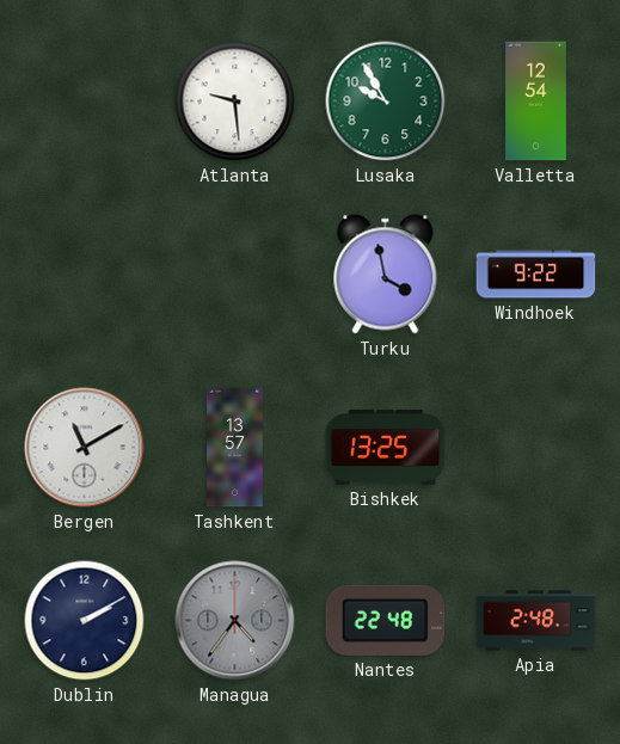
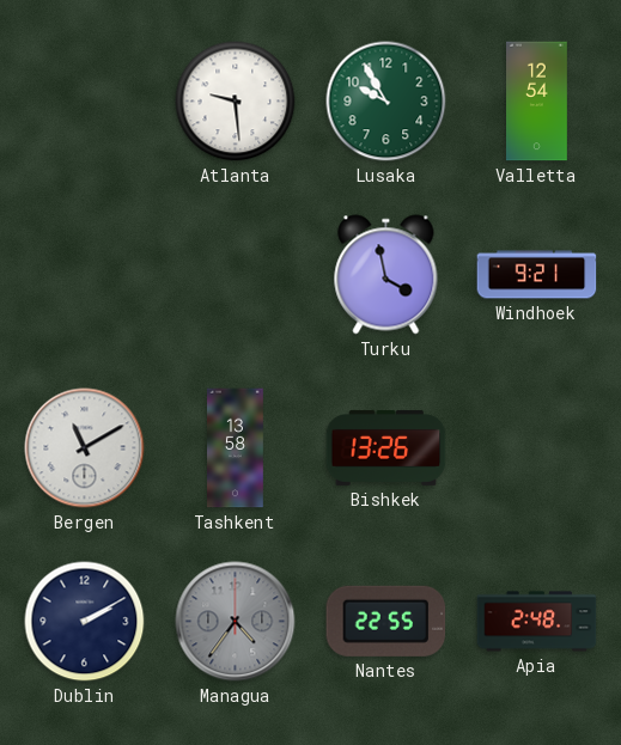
Windhoek: 9:22 -> 9:21 (537, 275)
Tashkent: 13:57 -> 13:58 (236, 448)
Bishkek: 13:25 -> 13:26 (386, 447)
Nantes: 22:48 -> 22:55 (386, 621)
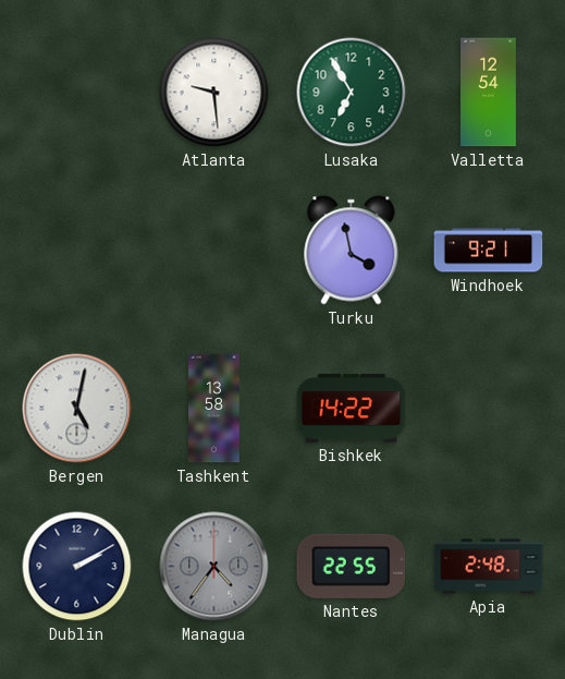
Lusaka: 9:55 -> 6:55 (352, 93)
Bergen: 11:10 -> 5:02 (77, 409)
Bishkek: 13:26 -> 14:22 (352, 408)
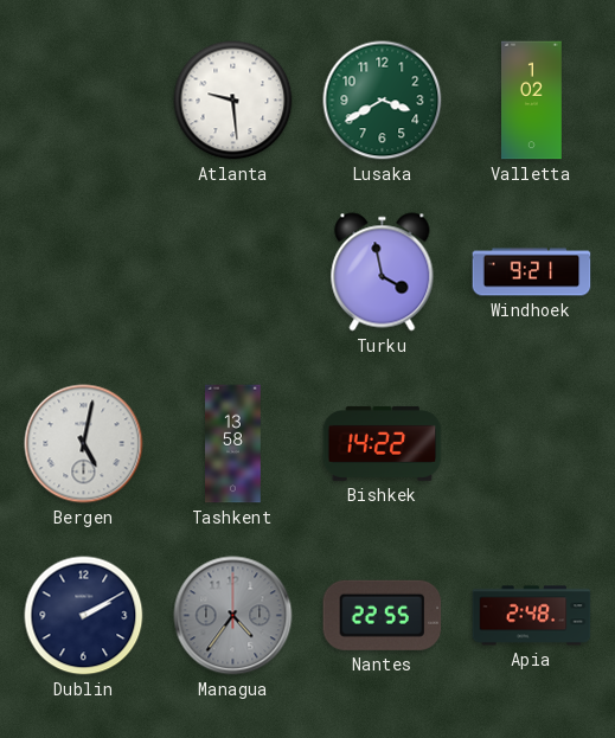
Lusaka: 6:55 -> 3:40 (383, 101)
Valletta: 12:54 -> 1:02 (532, 101)
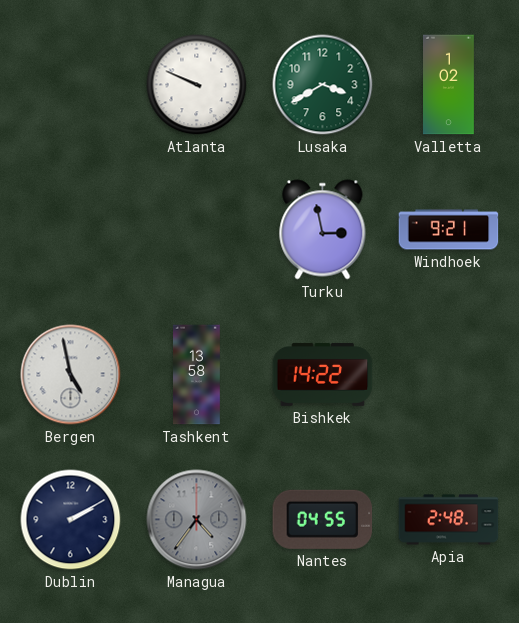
Atlanta: 9:29 -> 9:49 (197, 85)
Turku: 3:58 -> 2:58 (323, 230)
Bergen: 5:02 -> 4:58 (71, 375)
Nantes: 22:55 -> 04:55 (323, 519)
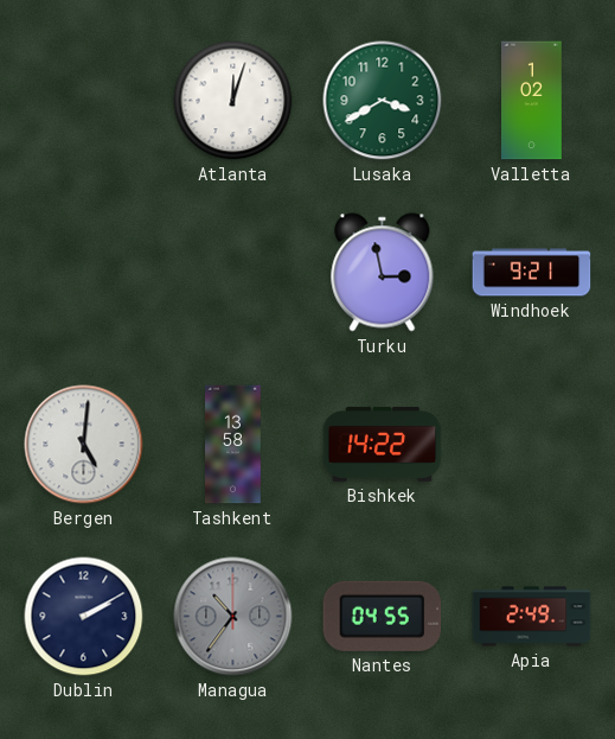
Atlanta: 9:49 -> 12:03 (233, 101)
Bergen: 4:58 -> 5:01 (84, 445)
Managua: 4:36 -> 10:36 (233, 617)
Apia: 2:48 -> 2:49 (532, 617)
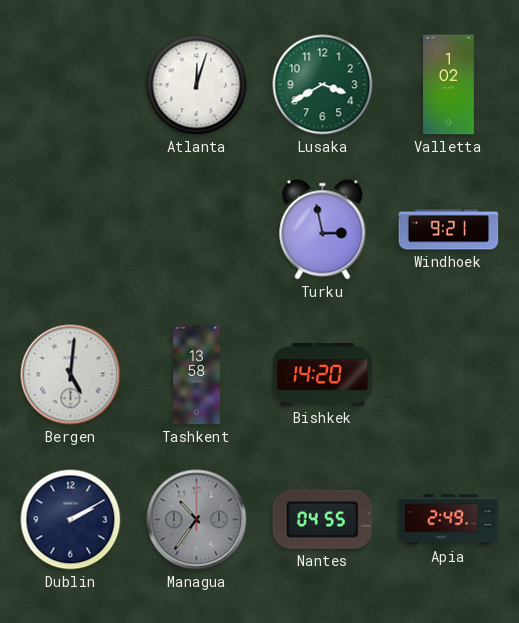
Bishkek: 14:22 -> 14:20 (323, 374)
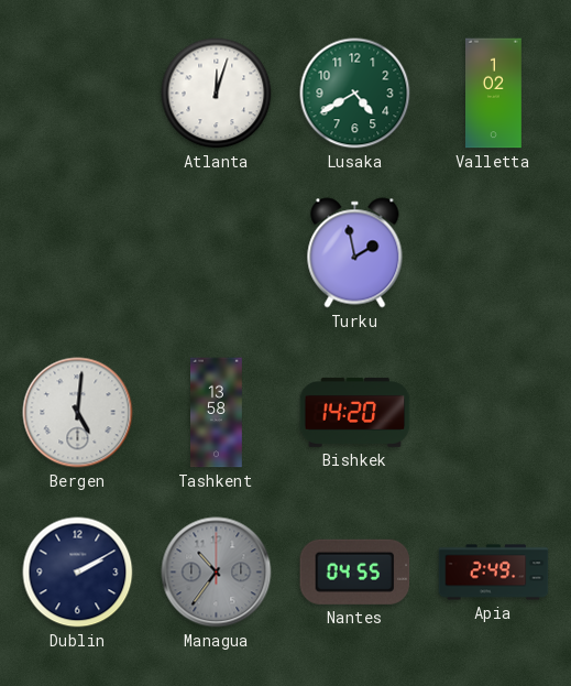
Lusaka: 3:40 -> 4:40 (355, 94)
Turku: 2:58 -> 1:58 (355, 253)
Windhoek: 9:21 -> none (449, 230)
